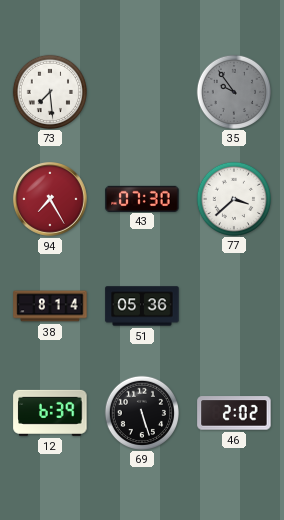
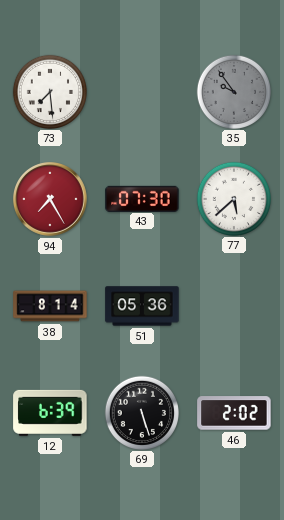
77: 3:38 -> 5:38 (233, 198)
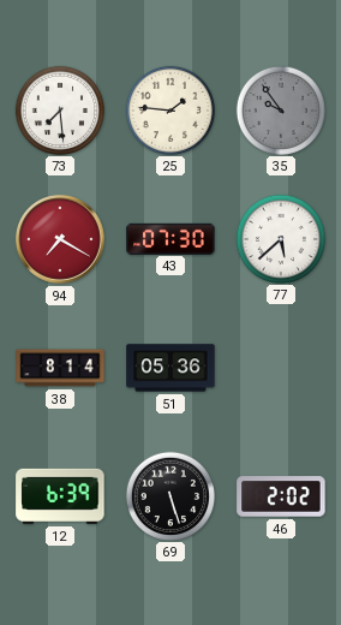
25: none -> 1:46 (169, 109)
94: 7:25 -> 7:20 (61, 240)
